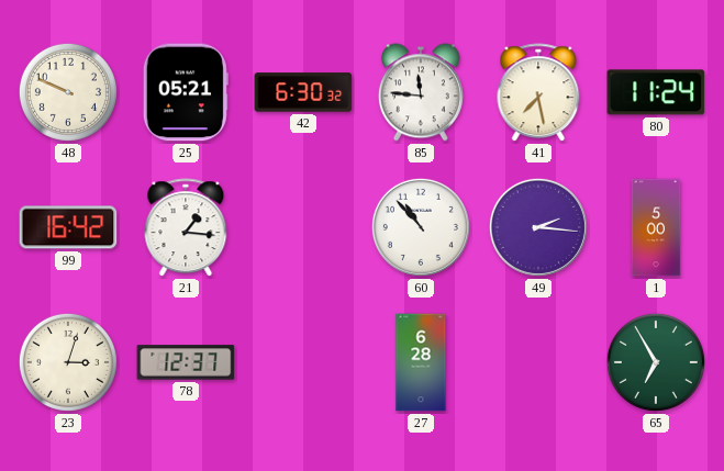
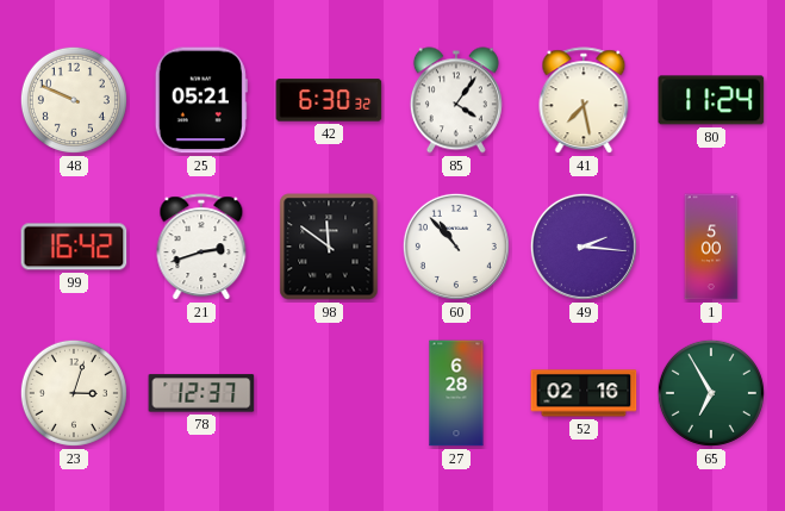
85: 11:46 -> 4:06 (456, 100)
21: 1:16 -> 2:42 (201, 248)
98: none -> 11:51 (329, 247)
52: none -> 02:16 (584, 393)
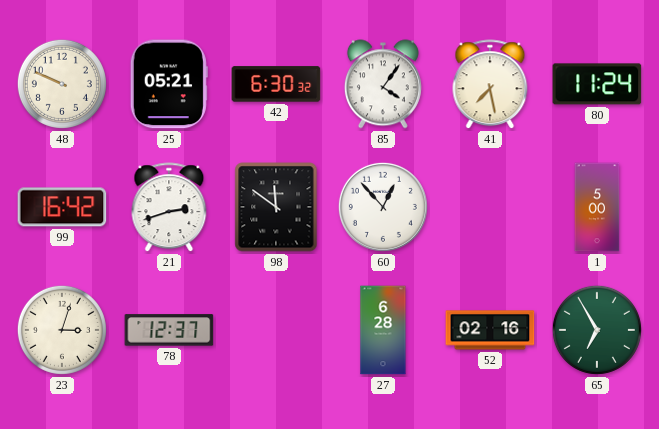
60: 10:53 -> 12:53 (383, 207)
49: 2:16 -> none (584, 247)
